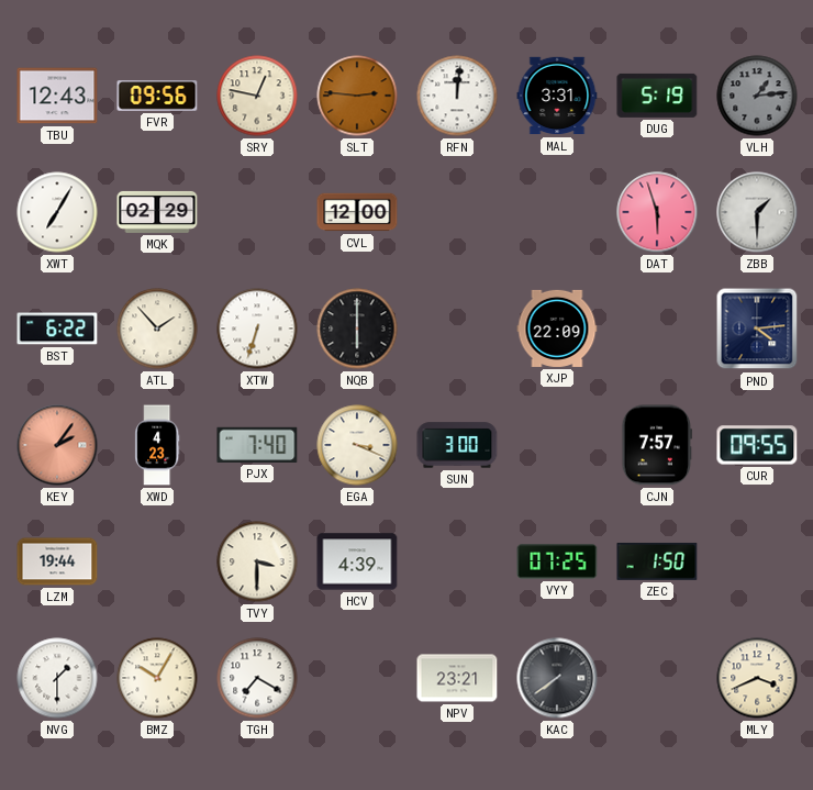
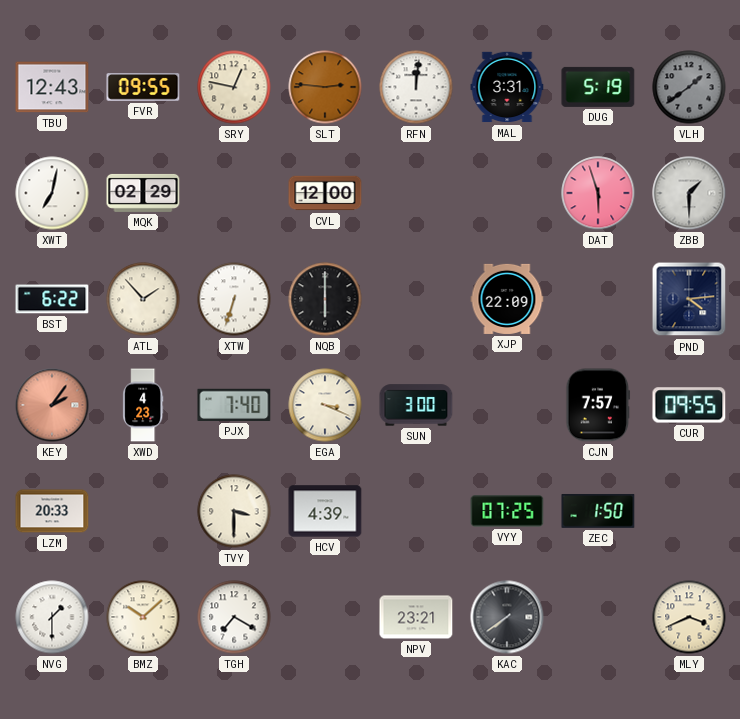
FVR: 09:56 -> 09:55 (143, 87)
VLH: 1:14 -> 1:39 (689, 87)
XWT: 7:05 -> 7:02 (52, 193)
LZM: 19:44 -> 20:33 (52, 511)
BMZ: 10:05 -> 10:08 (143, 617)
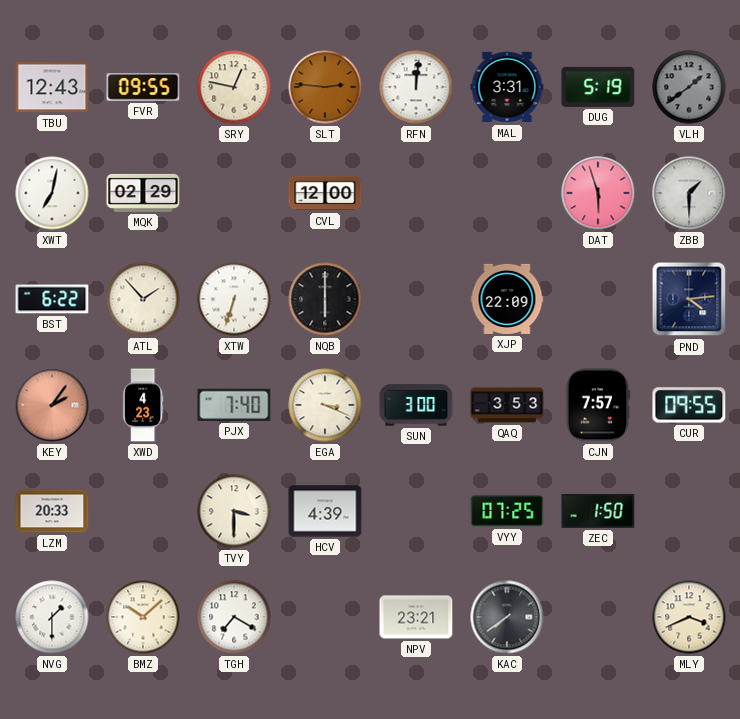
QAQ: none -> 3:53 (507, 405)
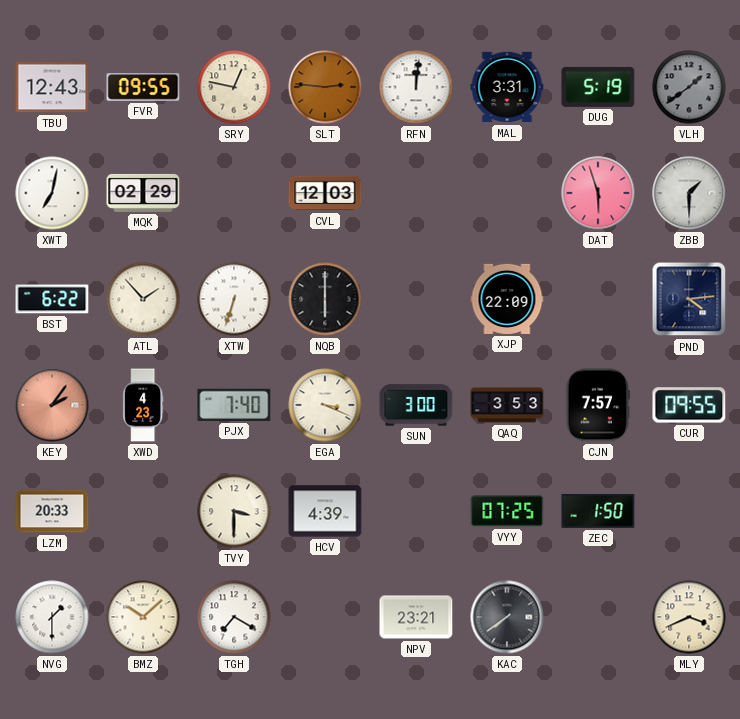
CVL: 12:00 -> 12:03 (325, 193)
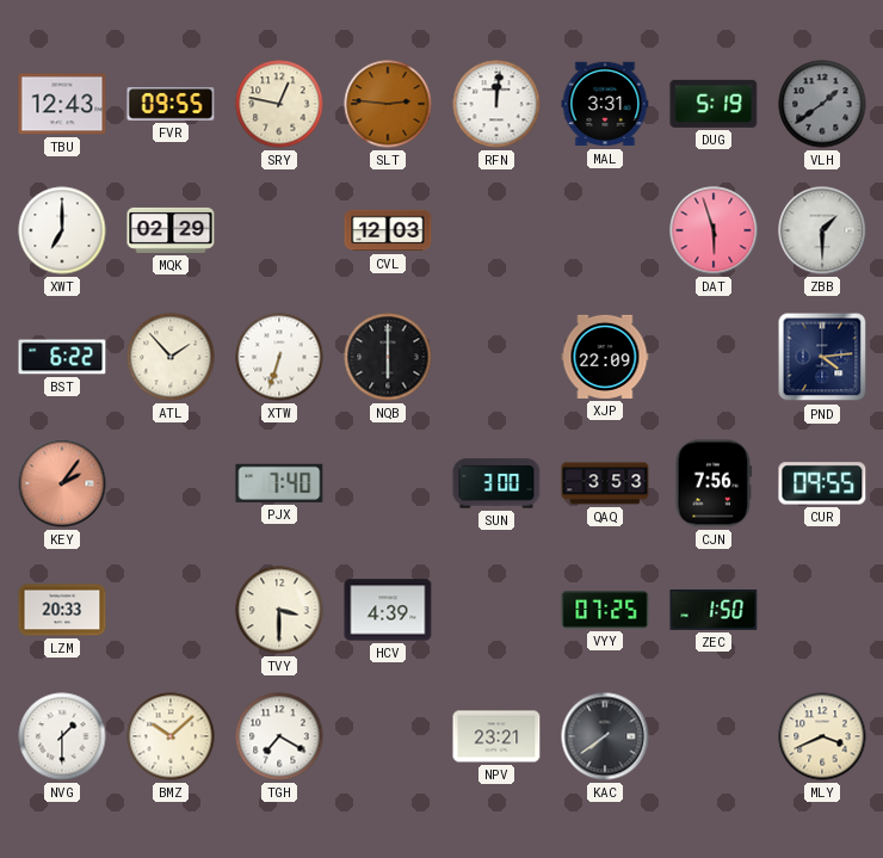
XWT: 7:02 -> 7:00 (62, 230)
XWD: 4:23 -> none (143, 405)
EGA: 3:19 -> none (325, 405)
CJN: 7:57 -> 7:56 (714, 483)
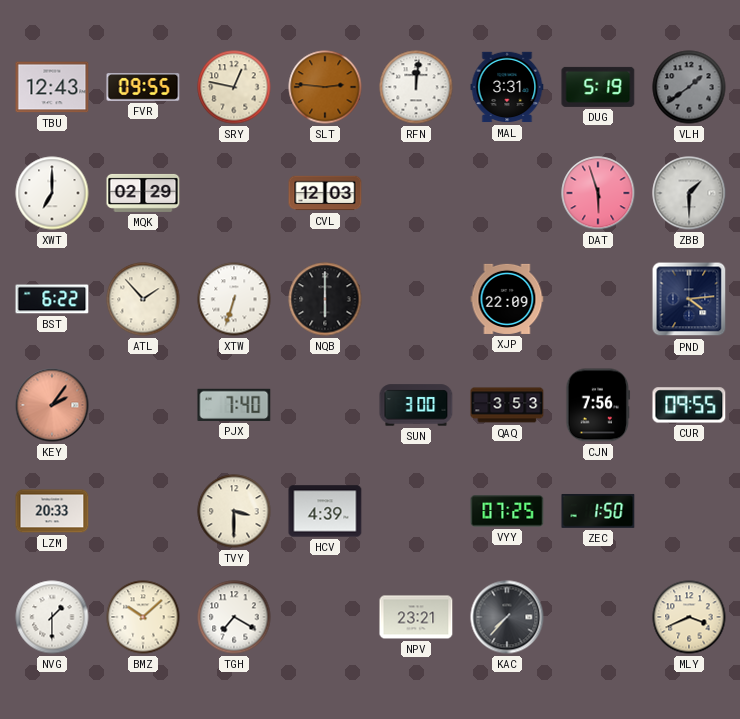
KAC: 7:39 -> 7:37 (507, 617)
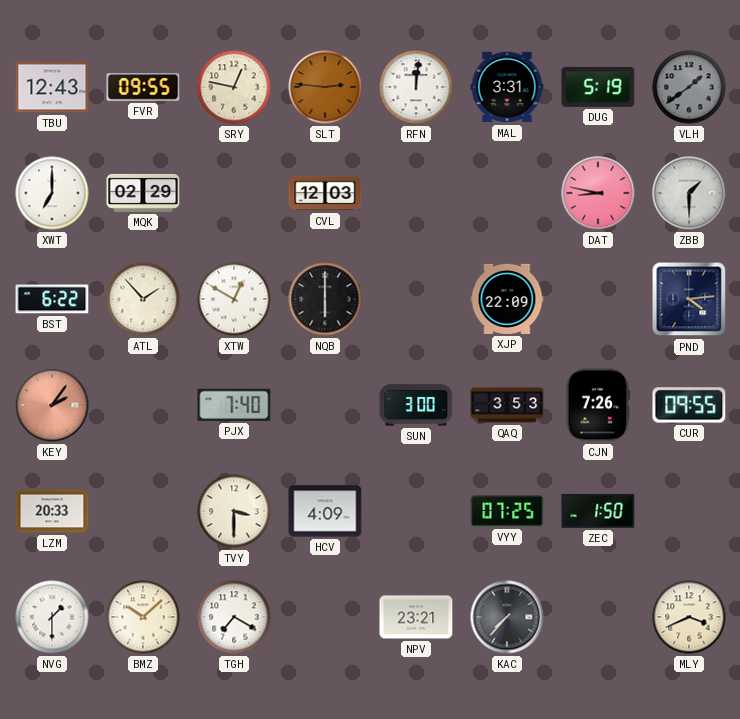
DAT: 5:57 -> 8:47 (598, 193)
XTW: 6:33 -> 12:50 (234, 299)
CJN: 7:56 -> 7:26 (598, 405)
HCV: 4:39 -> 4:09 (325, 511)
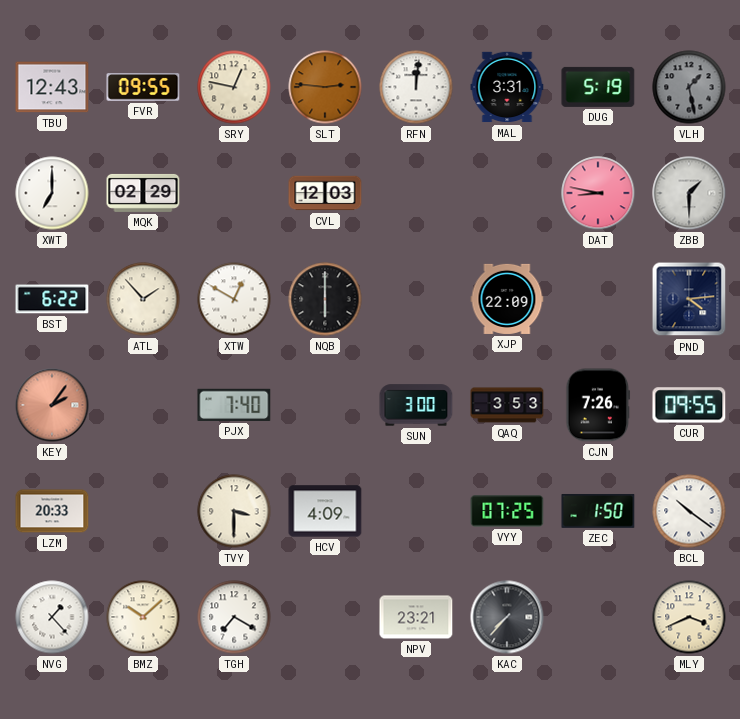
VLH: 1:39 -> 1:28 (689, 87)
BCL: none -> 10:21 (689, 511)
NVG: 1:30 -> 1:23 (52, 617)
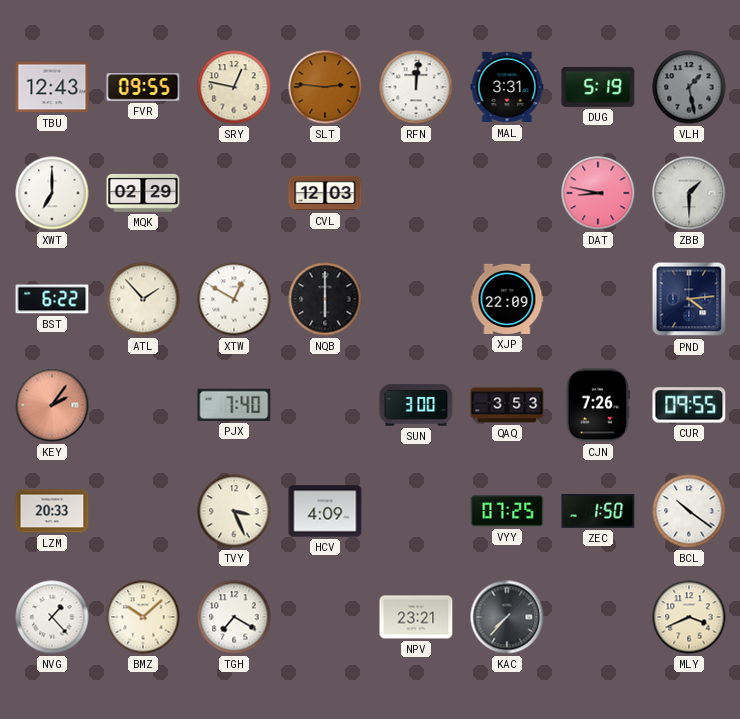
TVY: 3:30 -> 3:26 (234, 511)
